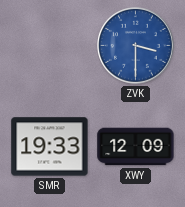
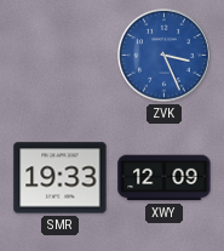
ZVK: 3:30 -> 3:26 (165, 56)
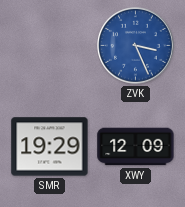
SMR: 19:33 -> 19:29 (50, 147)
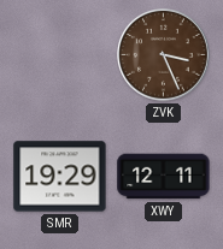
ZVK dial: blue -> brown (164, 55)
XWY: 12:09 -> 12:11 (164, 177)
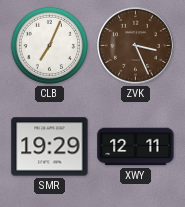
CLB: none -> 7:04 (49, 45)
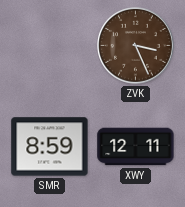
CLB: 7:04 -> none (49, 45)
SMR: 19:29 -> 8:59 (50, 147)
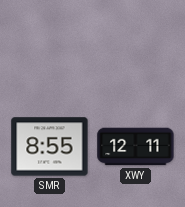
ZVK: 3:26 -> none (136, 46)
SMR: 8:59 -> 8:55 (50, 147)
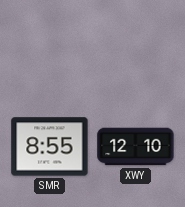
XWY: 12:11 -> 12:10 (136, 147)
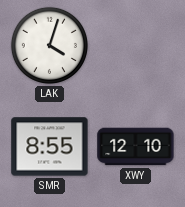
LAK: none -> 4:03 (49, 45)
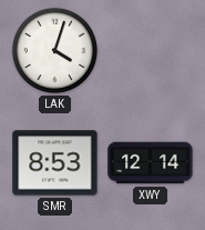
SMR: 8:55 -> 8:53 (55, 163)
XWY: 12:10 -> 12:14 (151, 163)
